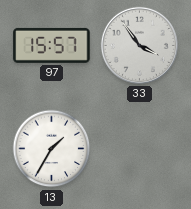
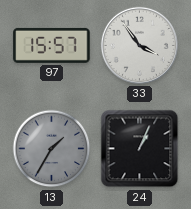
13 dial: white -> grey (52, 149)
24: none -> 1:04 (140, 149)
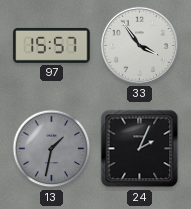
13: 1:35 -> 1:32 (52, 149)
24: 1:04 -> 2:04 (140, 149)
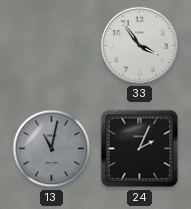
97: 15:57 -> none (52, 45)
13: 1:32 -> 11:02 (52, 149)
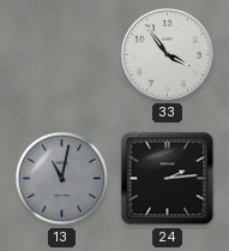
24: 2:04 -> 2:14 (168, 179)
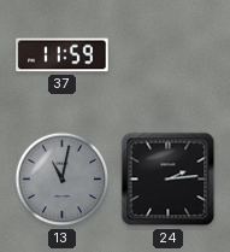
37: none -> 11:59 (63, 55)
33: 3:54 -> none (167, 54)
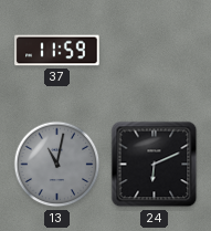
24: 2:14 -> 6:11 (155, 165)
